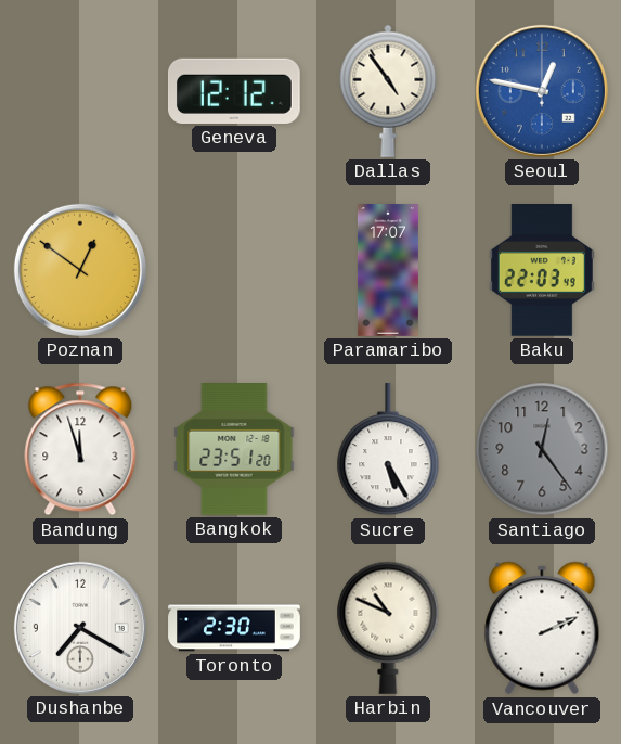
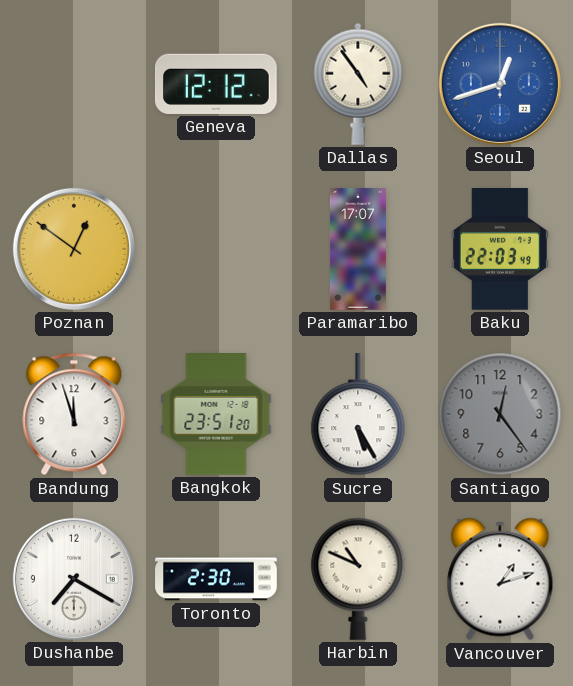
Seoul: 12:47 -> 12:42 (500, 84)
Vancouver: 2:11 -> 1:12 (500, 579)
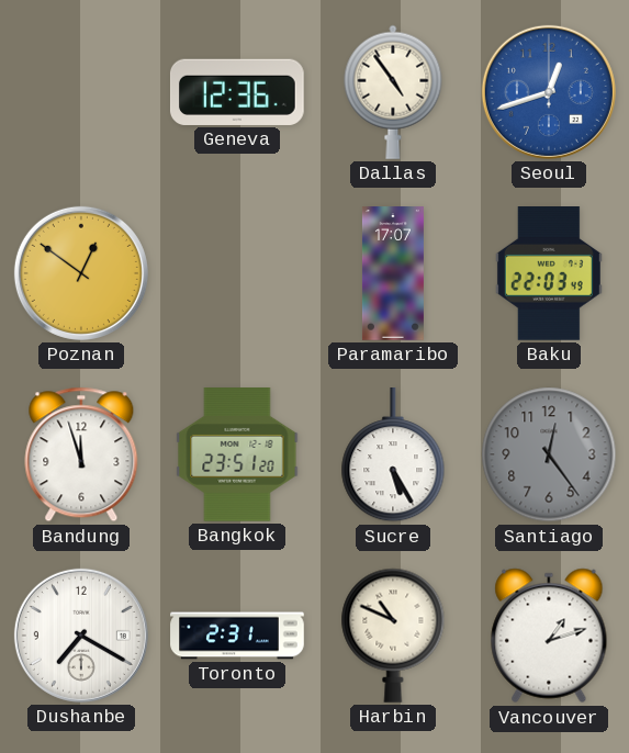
Geneva: 12:12 -> 12:36 (237, 92)
Toronto: 2:30 -> 2:31 (237, 636)
